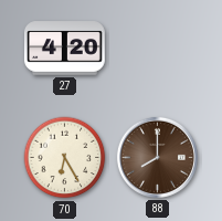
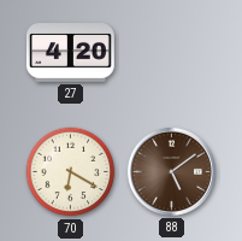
70: 6:25 -> 6:20 (71, 172)
88: 8:00 -> 5:09 (171, 171)
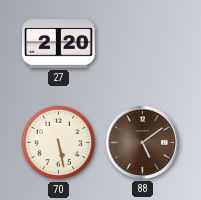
27: 4:20 -> 2:20 (58, 44)
70: 6:20 -> 5:28 (59, 143)
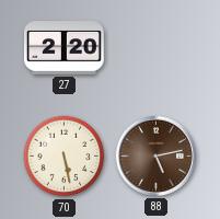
88: 5:09 -> 5:13 (155, 155)
